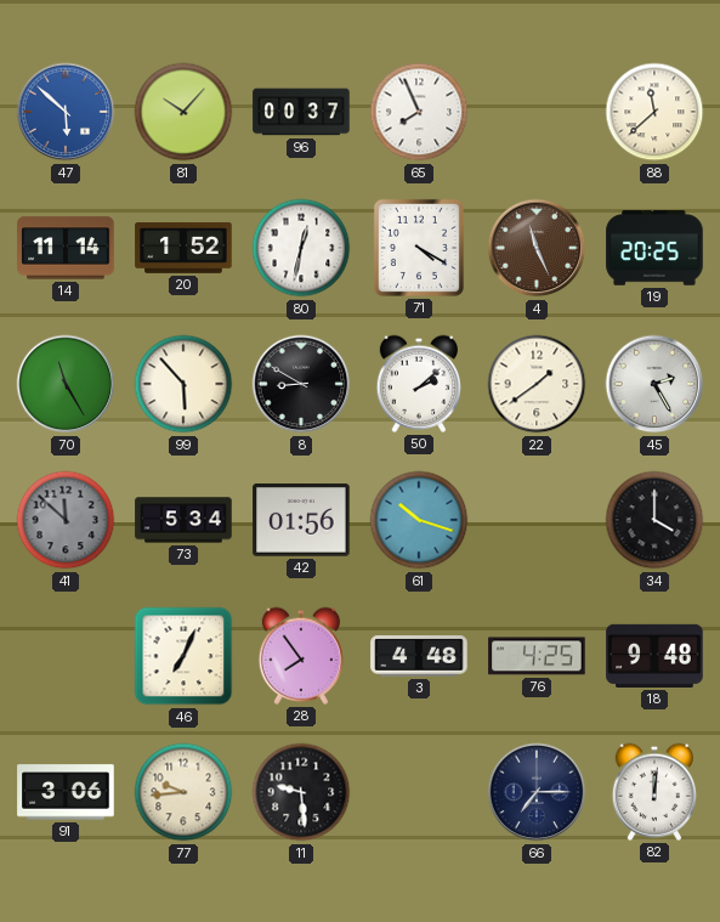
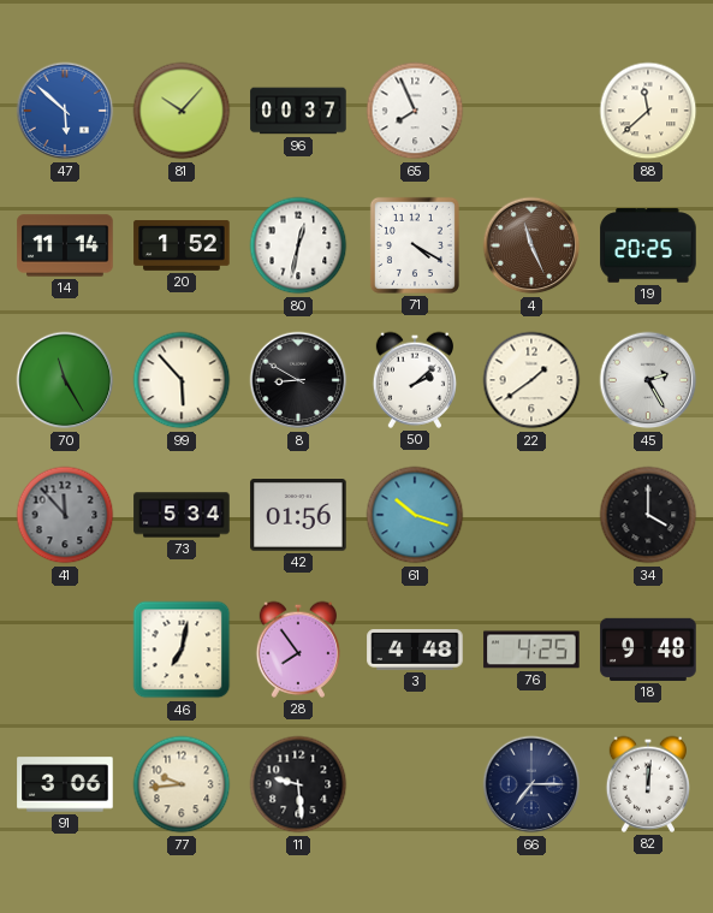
41: 11:52 -> 11:53 (65, 515)
46: 7:04 -> 7:02 (182, 650)
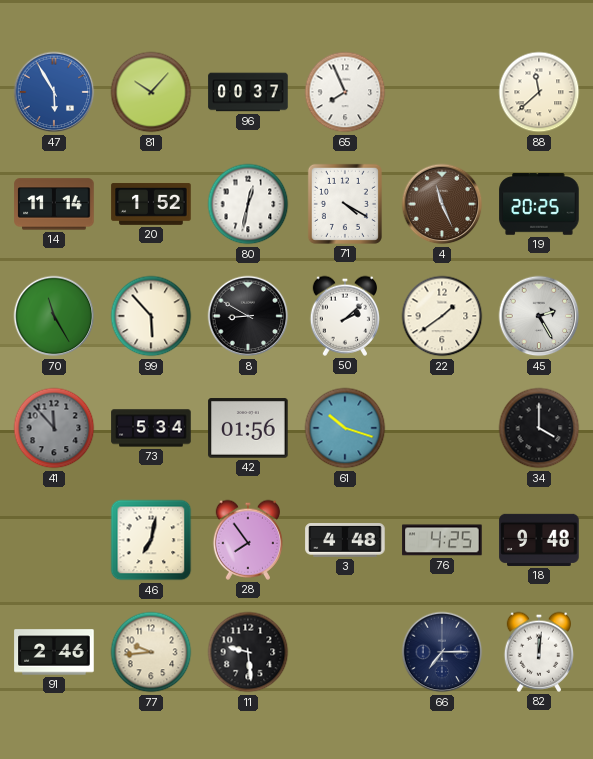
47: 5:52 -> 5:55 (54, 92)
91: 3:06 -> 2:46 (54, 652)
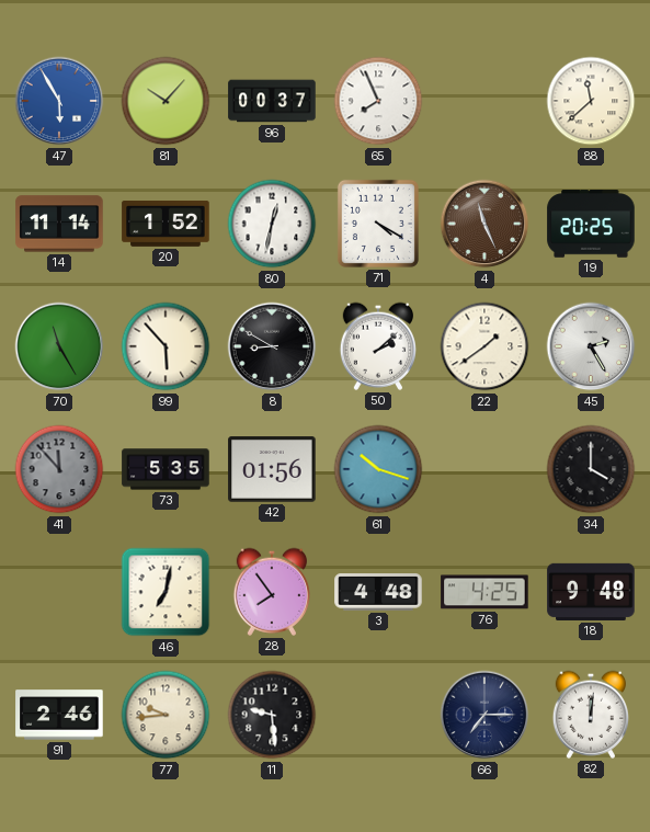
73: 5:34 -> 5:35 (166, 469)
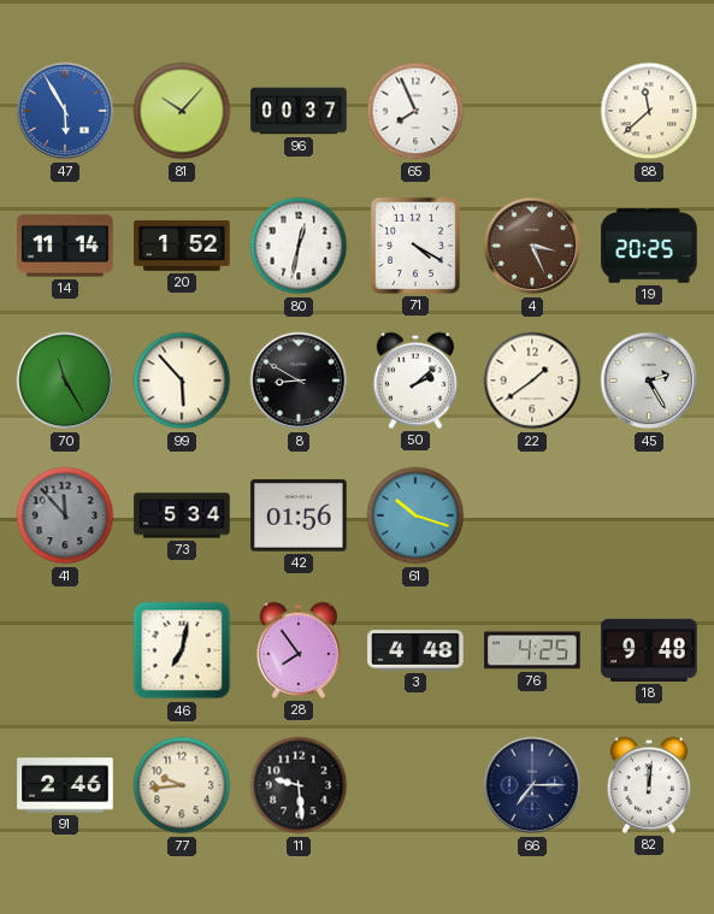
4: 11:26 -> 3:26 (532, 246)
73: 5:35 -> 5:34 (182, 515)
34: 4:00 -> none (591, 469)
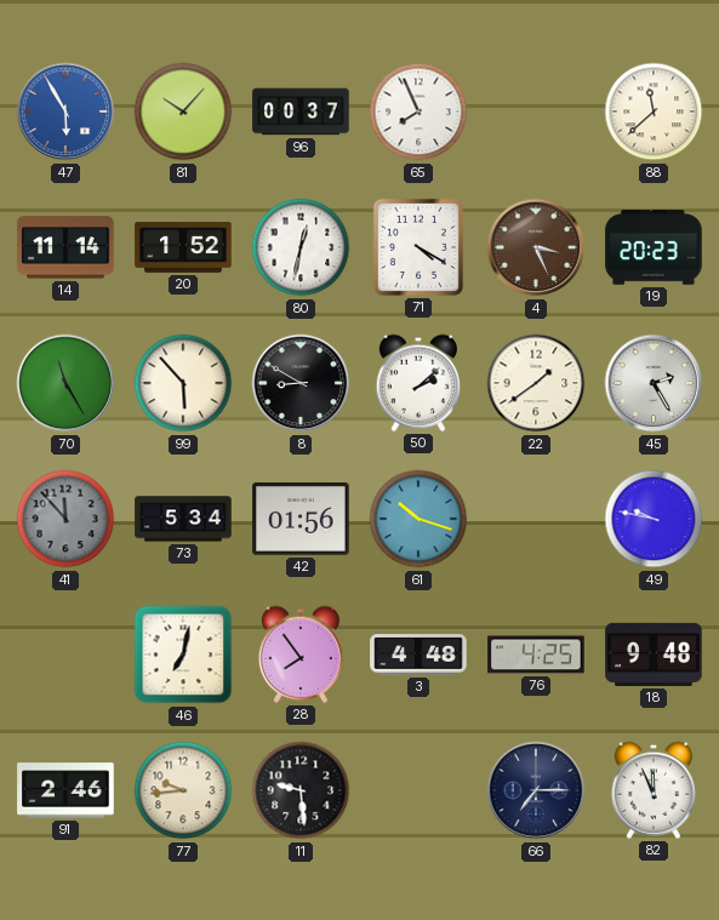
19: 20:25 -> 20:23 (654, 247)
49: none -> 9:47 (654, 519)
82: 12:01 -> 11:56 (652, 790)
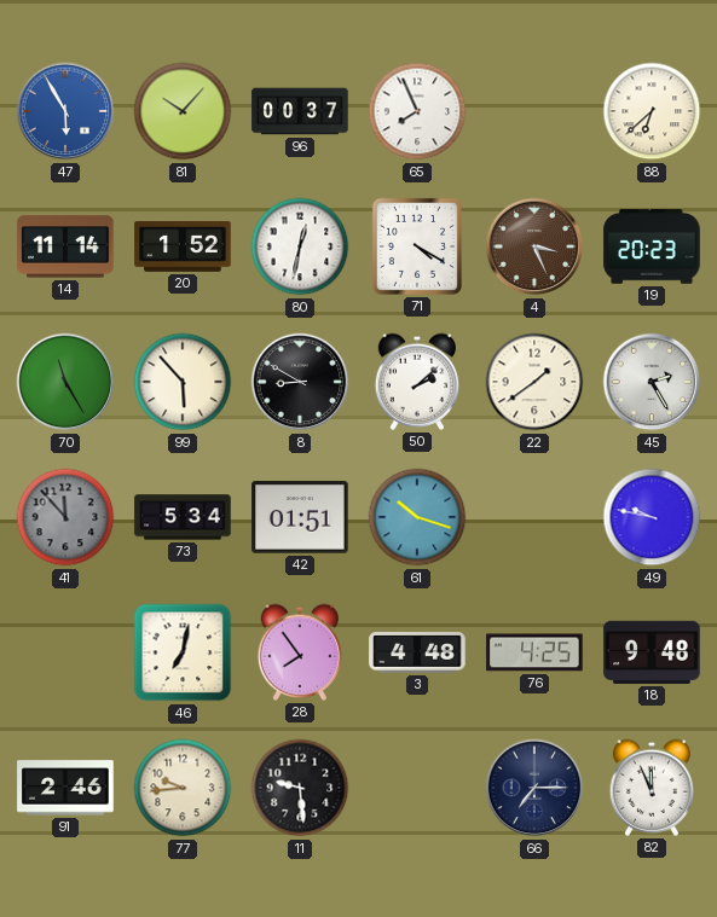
88: 11:38 -> 6:38 (652, 111)
42: 01:56 -> 01:51 (300, 517)
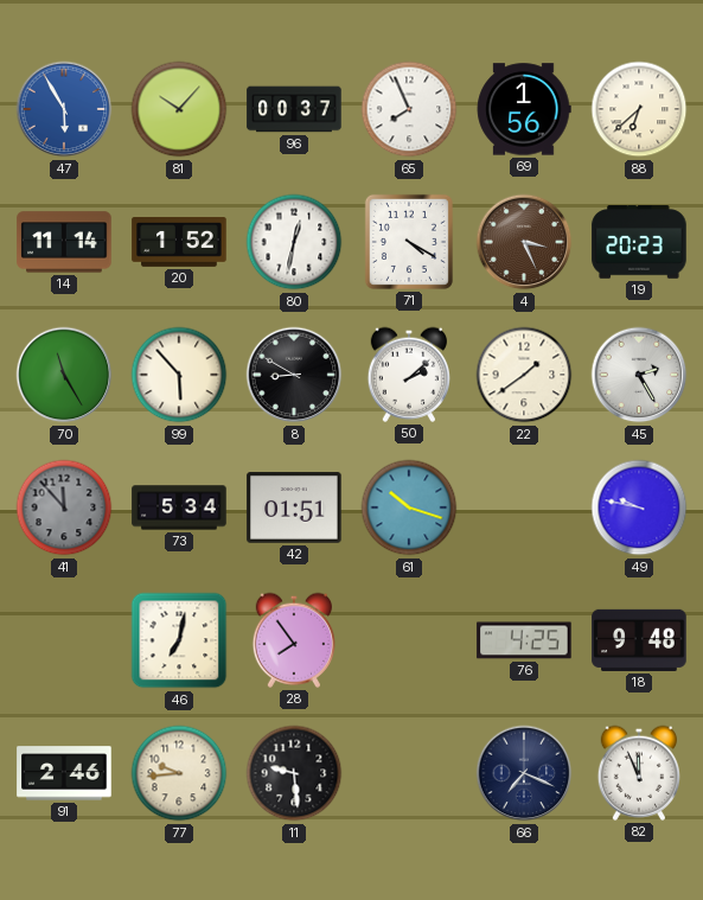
69: none -> 1:56 (524, 109)
3: 4:48 -> none (417, 652)
66: 7:15 -> 7:19 (524, 773)
